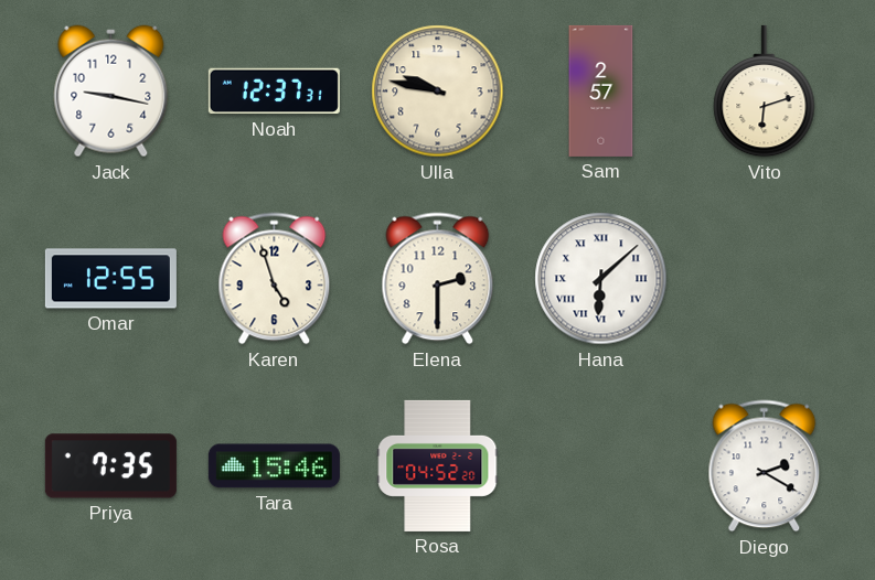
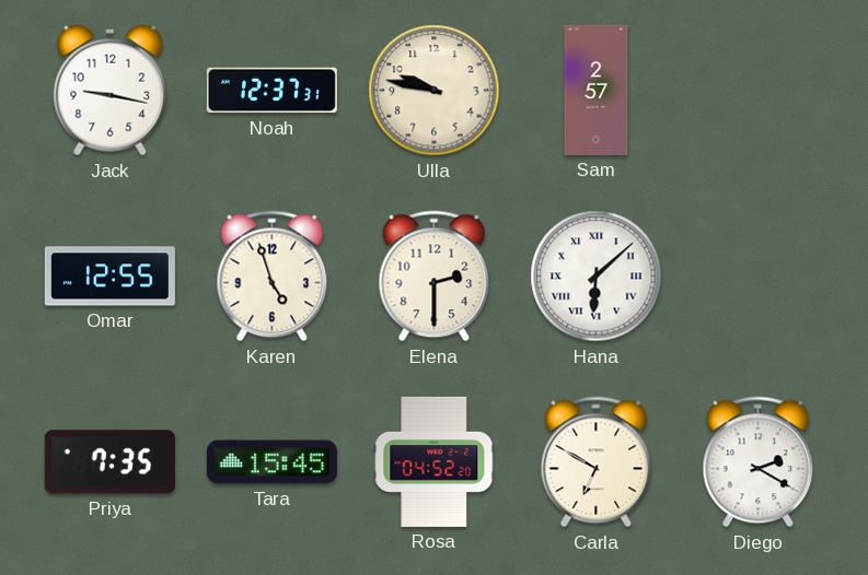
Vito: 6:12 -> none (765, 92)
Tara: 15:46 -> 15:45 (271, 462)
Carla: none -> 6:50 (597, 462)
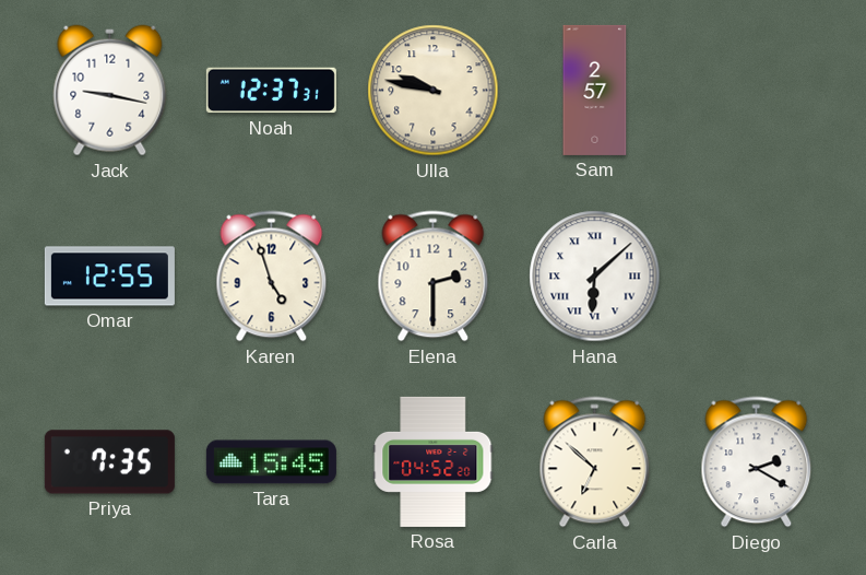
Carla: 6:50 -> 6:52 (595, 462)
